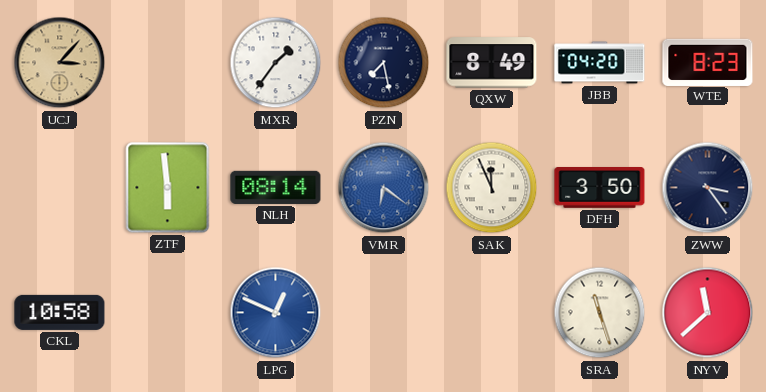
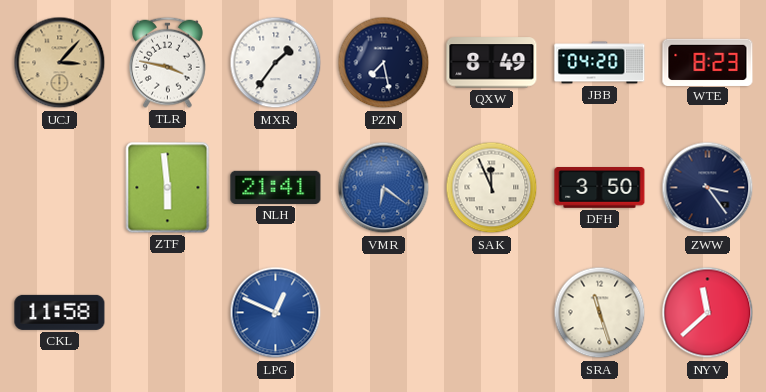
TLR: none -> 3:47 (167, 62)
NLH: 08:14 -> 21:41 (276, 187)
CKL: 10:58 -> 11:58 (60, 312)
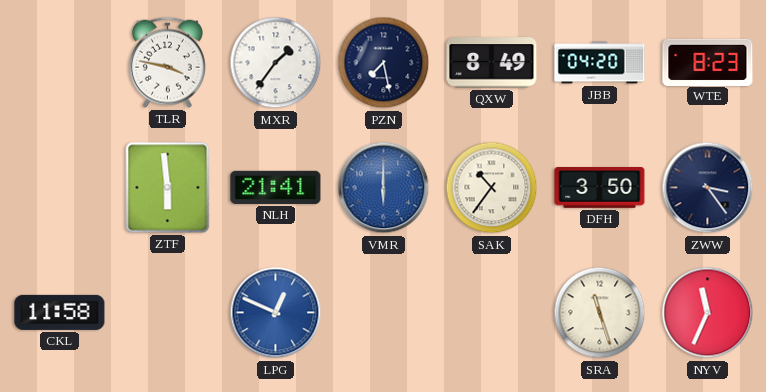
UCJ: 3:07 -> none (60, 63)
VMR: 6:21 -> 6:00 (384, 188)
SAK: 11:56 -> 10:36 (492, 188)
NYV: 11:38 -> 11:34 (708, 313)
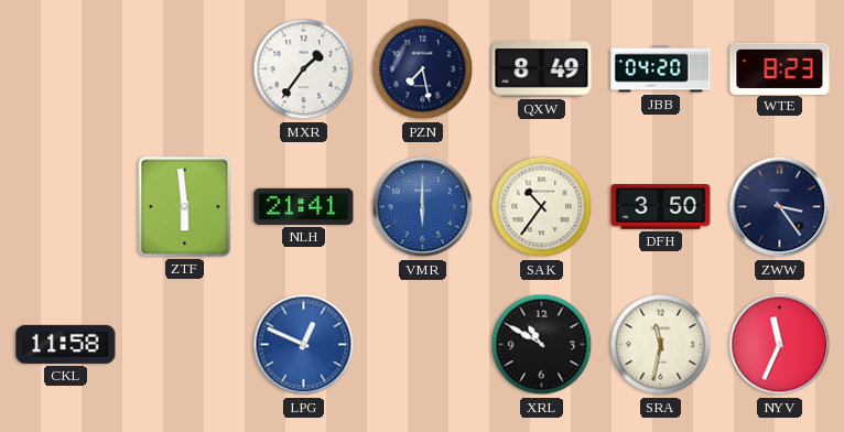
TLR: 3:47 -> none (167, 62)
XRL: none -> 10:50 (542, 345)
SRA: 11:27 -> 11:32 (661, 345)
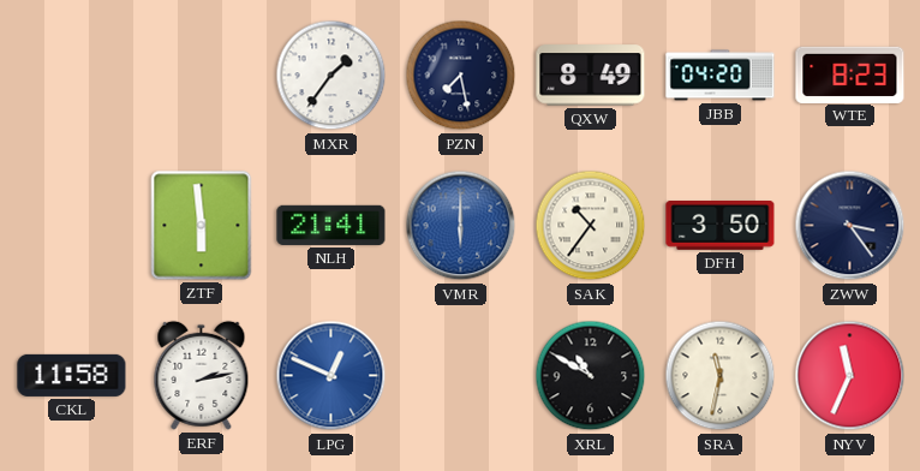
ERF: none -> 2:13 (202, 375)
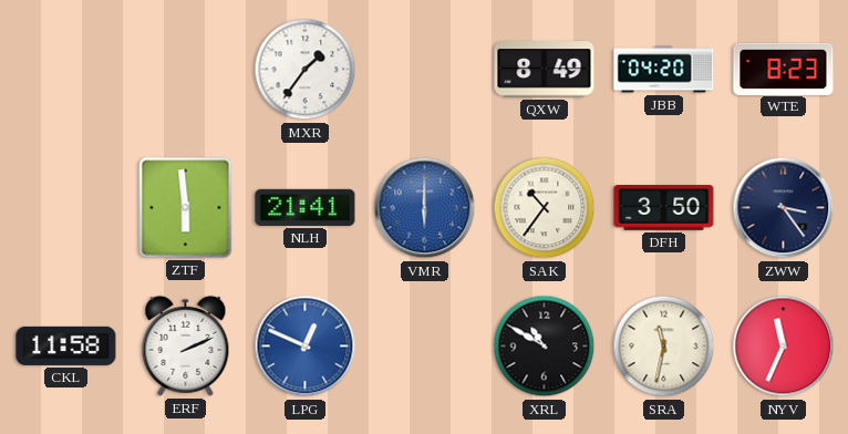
PZN: 7:28 -> none (461, 76)
ERF: 2:13 -> 2:11 (186, 345)
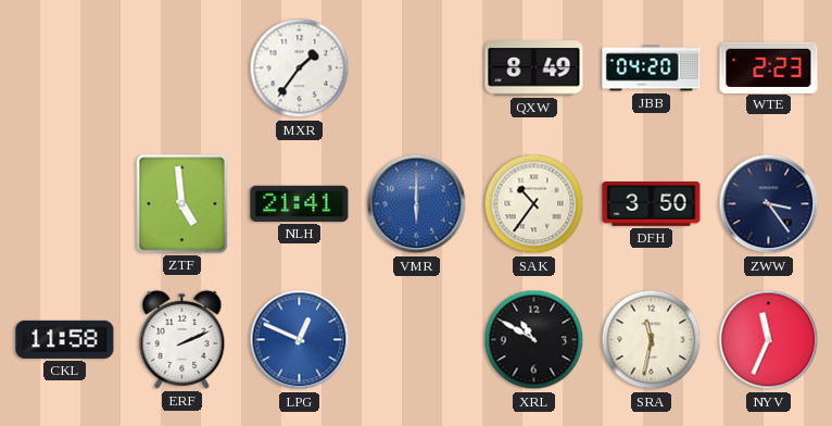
WTE: 8:23 -> 2:23 (769, 67)
ZTF: 5:59 -> 4:59 (182, 204)
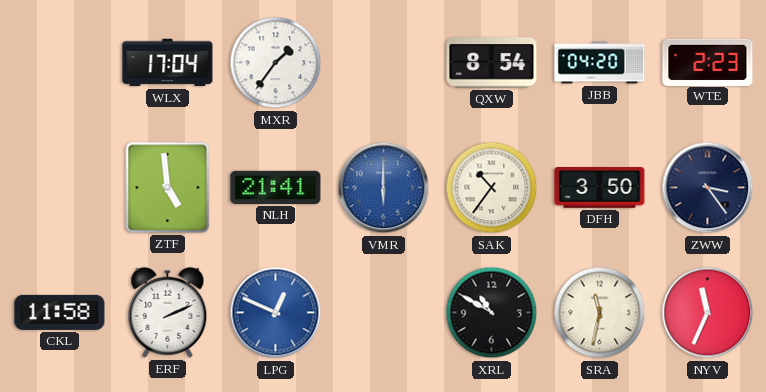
WLX: none -> 17:04 (168, 63)
QXW: 8:49 -> 8:54 (492, 63)
